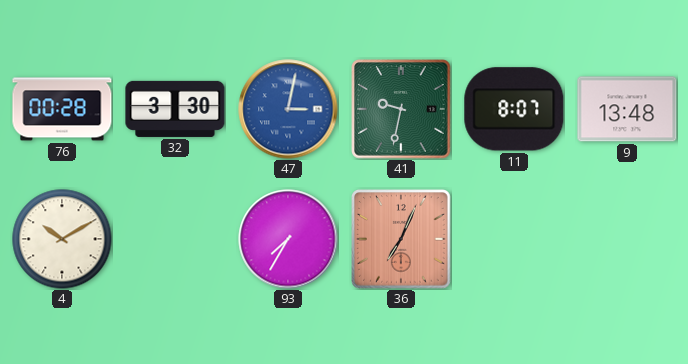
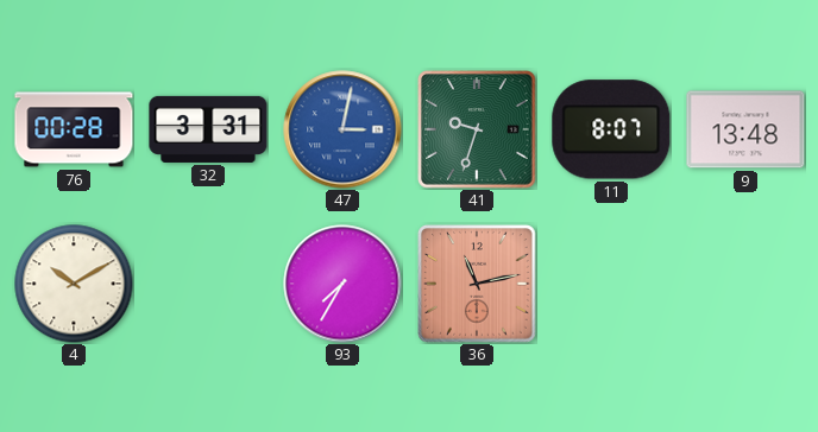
32: 3:30 -> 3:31 (208, 129)
41: 9:32 -> 9:33 (477, 129)
36: 7:04 -> 11:13 (477, 284)
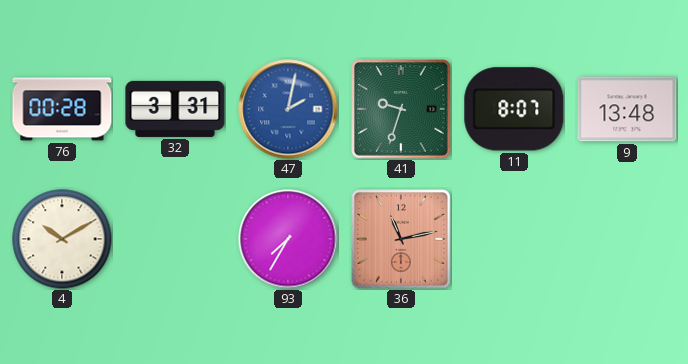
47: 3:02 -> 2:02 (288, 109)
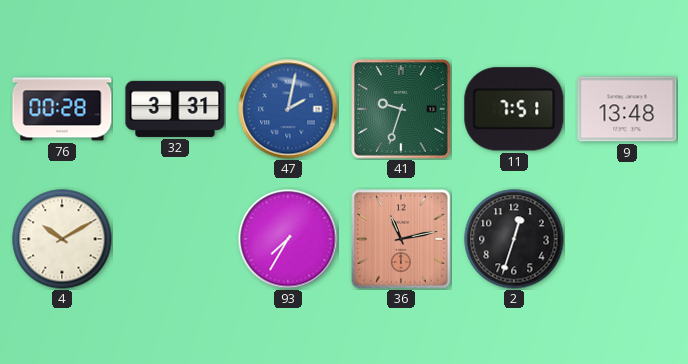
11: 8:07 -> 7:51 (514, 109)
2: none -> 12:33 (514, 239)
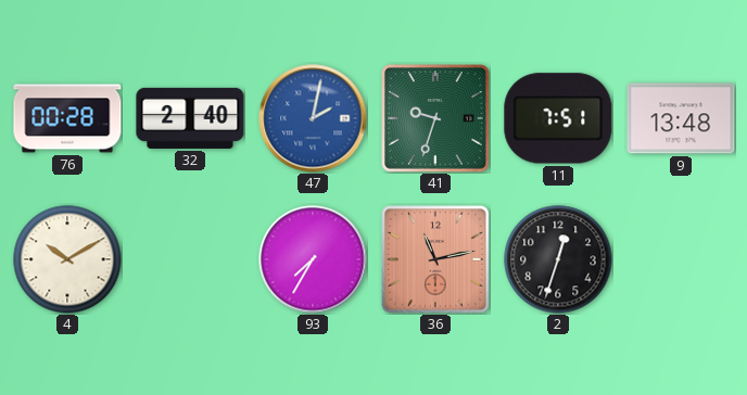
32: 3:31 -> 2:40 (190, 118)
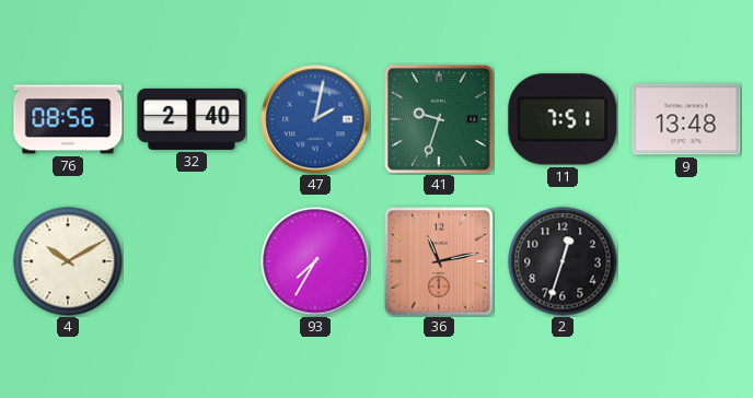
76: 00:28 -> 08:56 (68, 119)
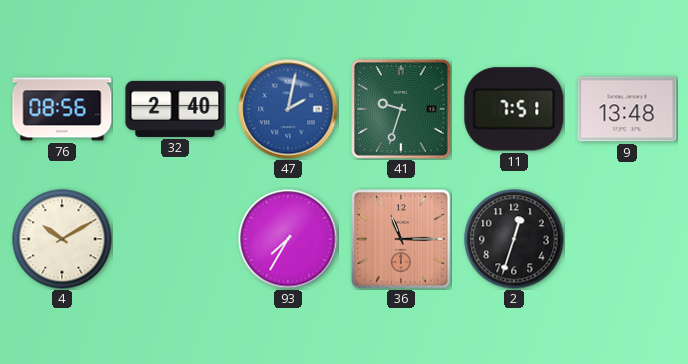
36: 11:13 -> 11:15 (401, 239)
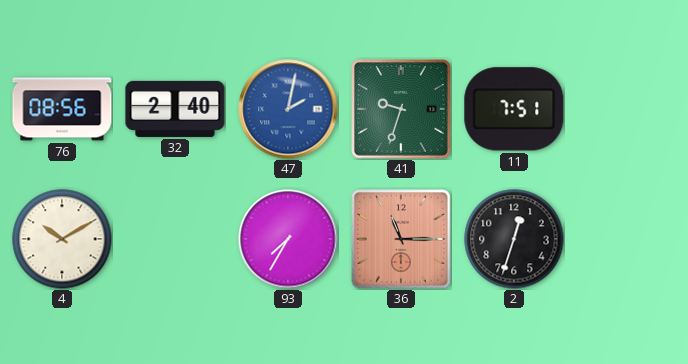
9: 13:48 -> none (627, 109)
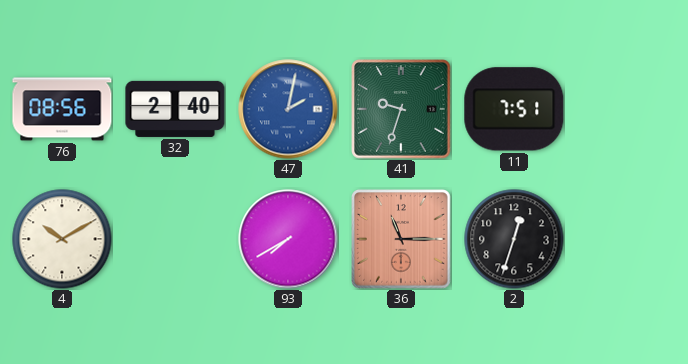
93: 7:35 -> 7:40 (288, 239)
